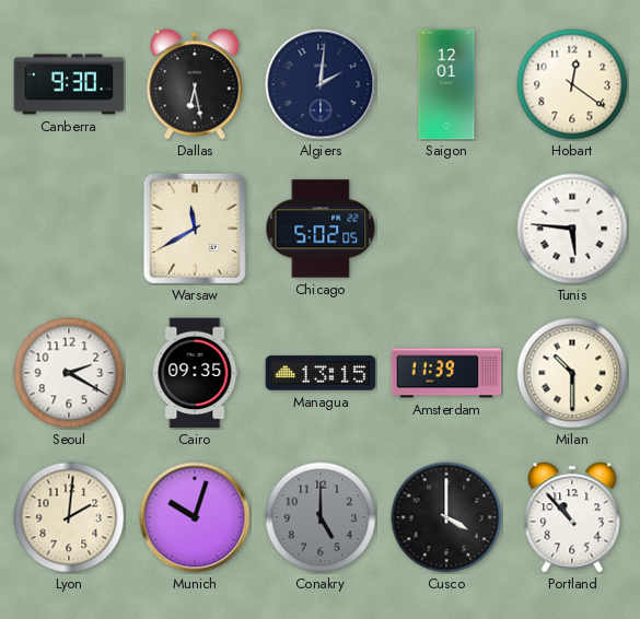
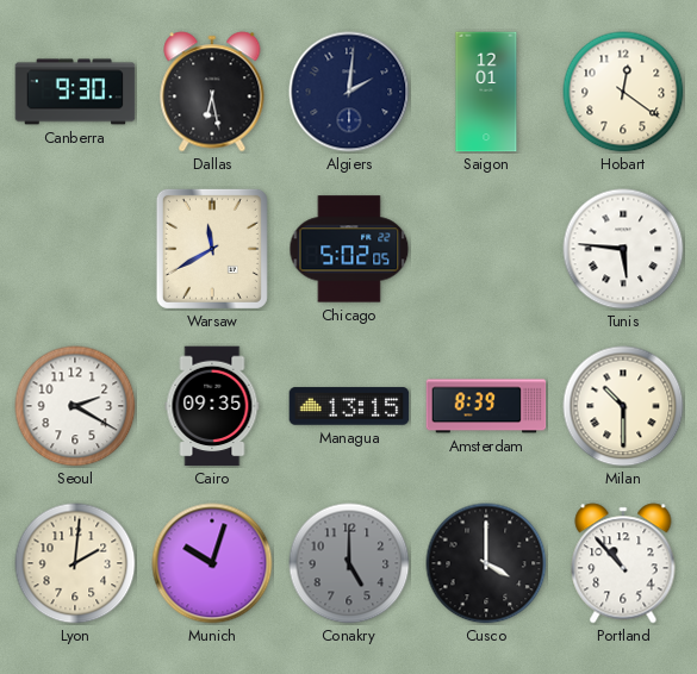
Amsterdam: 11:39 -> 8:39 (486, 406)
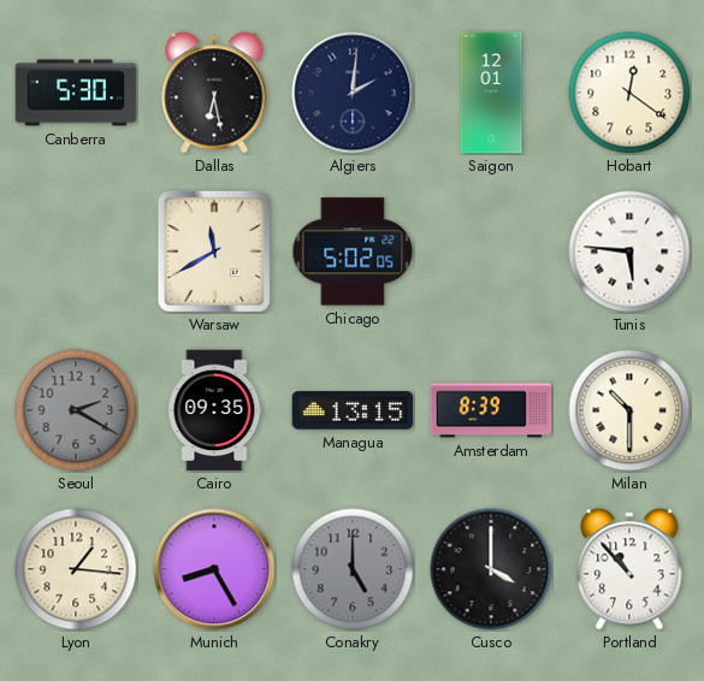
Canberra: 9:30 -> 5:30 (76, 93)
Seoul dial: white -> grey (76, 410)
Lyon: 2:01 -> 1:16 (76, 569)
Munich: 10:03 -> 8:25 (214, 569)
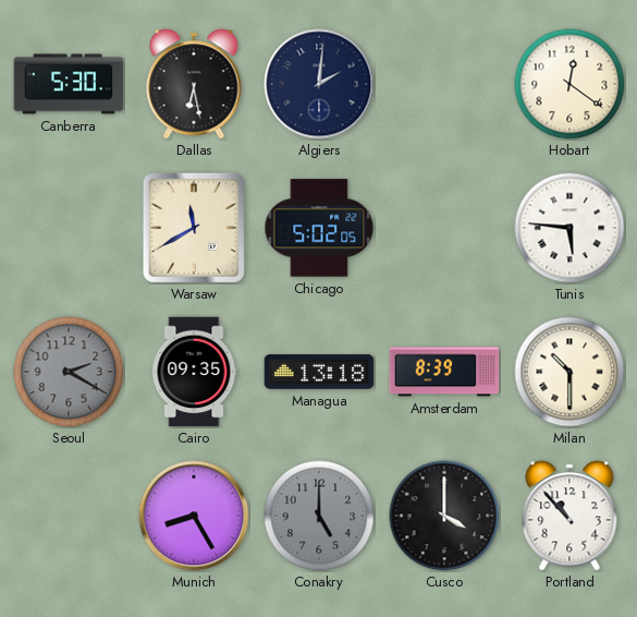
Saigon: 12:01 -> none (491, 93)
Managua: 13:15 -> 13:18 (319, 372)
Lyon: 1:16 -> none (76, 569)
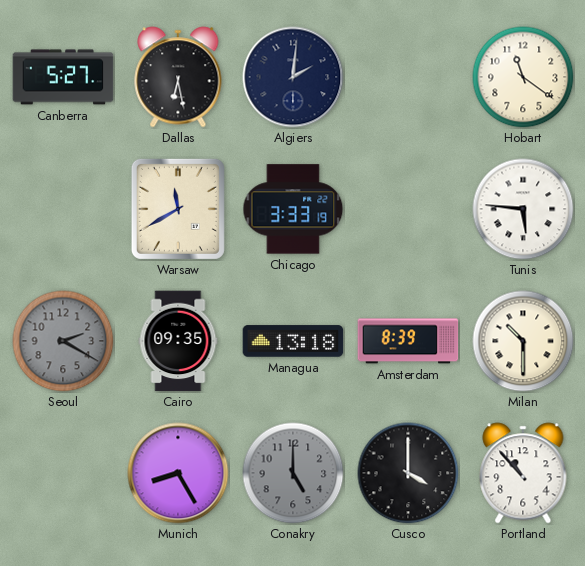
Canberra: 5:30 -> 5:27 (63, 77)
Hobart: 12:21 -> 11:21 (523, 77)
Chicago: 5:02 -> 3:33 (293, 209)
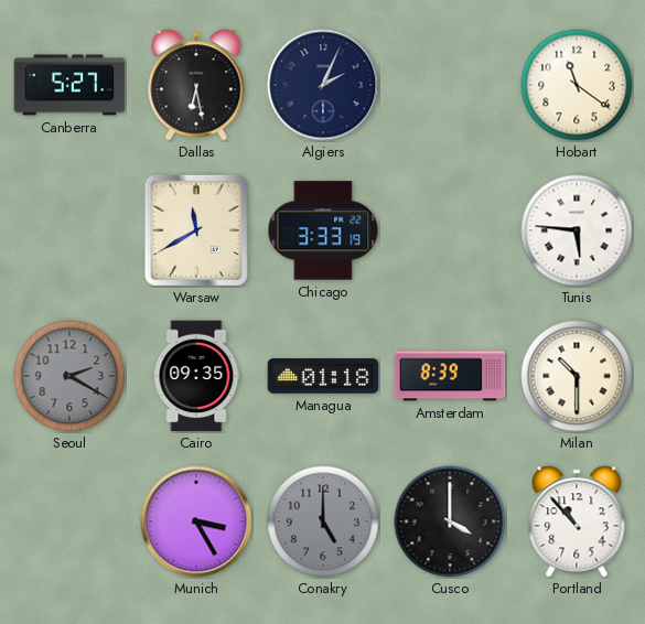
Algiers: 2:01 -> 2:04 (323, 85)
Managua: 13:18 -> 01:18 (323, 376)
Munich: 8:25 -> 3:25 (196, 521)
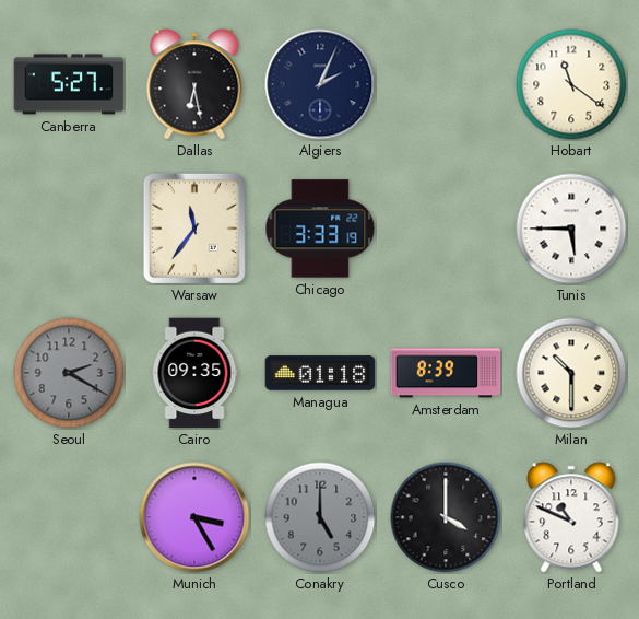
Warsaw: 11:40 -> 11:36 (194, 229)
Tunis: 5:46 -> 5:45 (571, 229)
Portland: 10:53 -> 10:49 (571, 517)
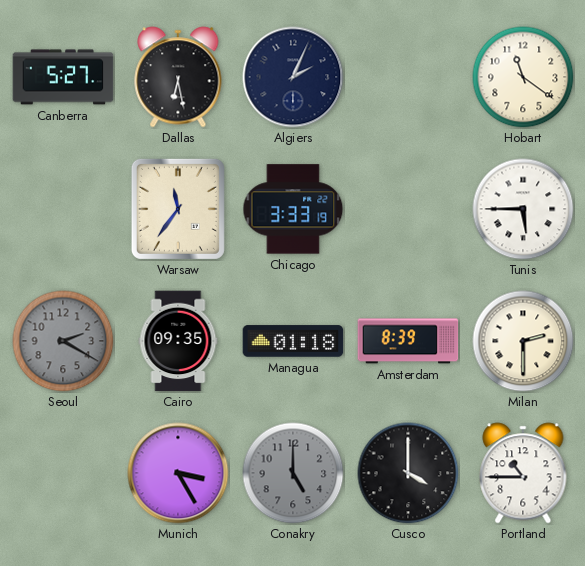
Milan: 10:30 -> 2:30 (523, 341)
Portland: 10:49 -> 10:45 (523, 473)
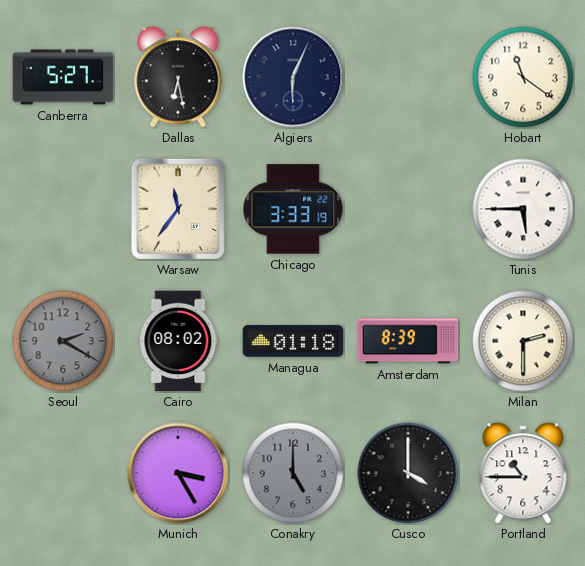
Algiers: 2:04 -> 6:04 (293, 77)
Cairo: 09:35 -> 08:02 (178, 341)
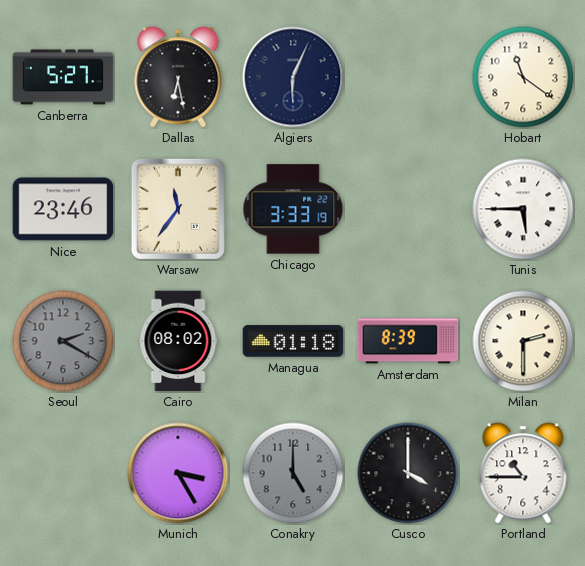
Nice: none -> 23:46 (63, 209)
